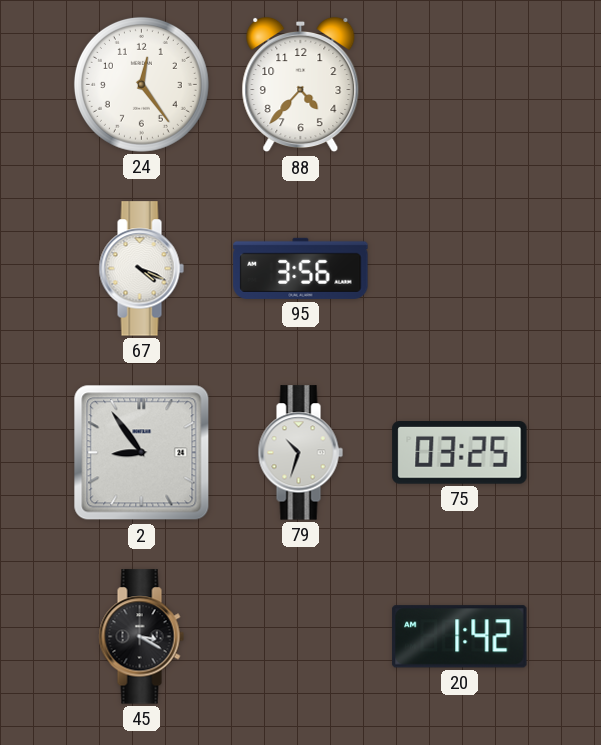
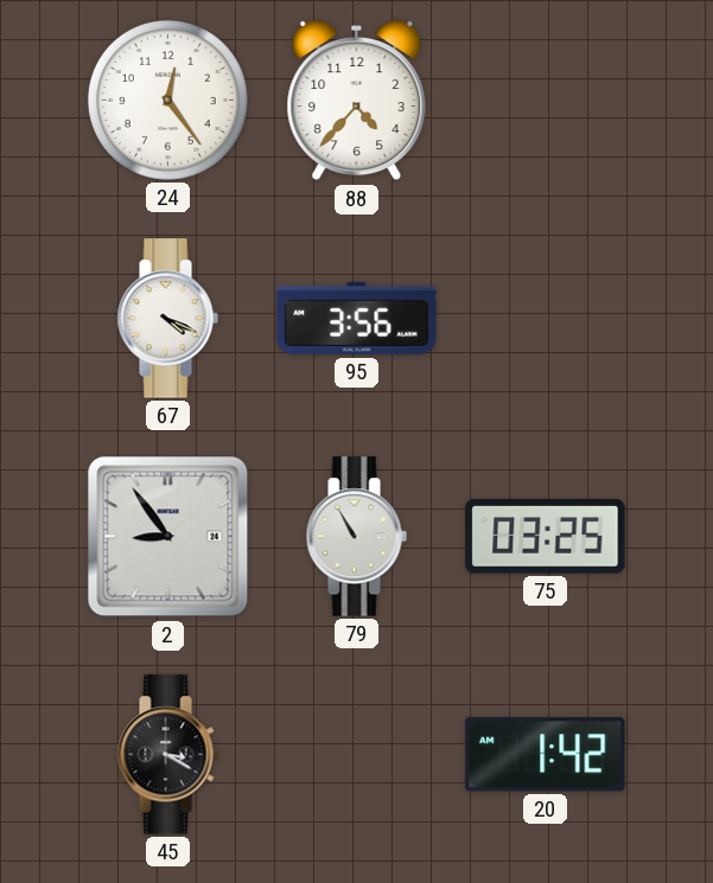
79: 10:33 -> 10:55 (356, 537)
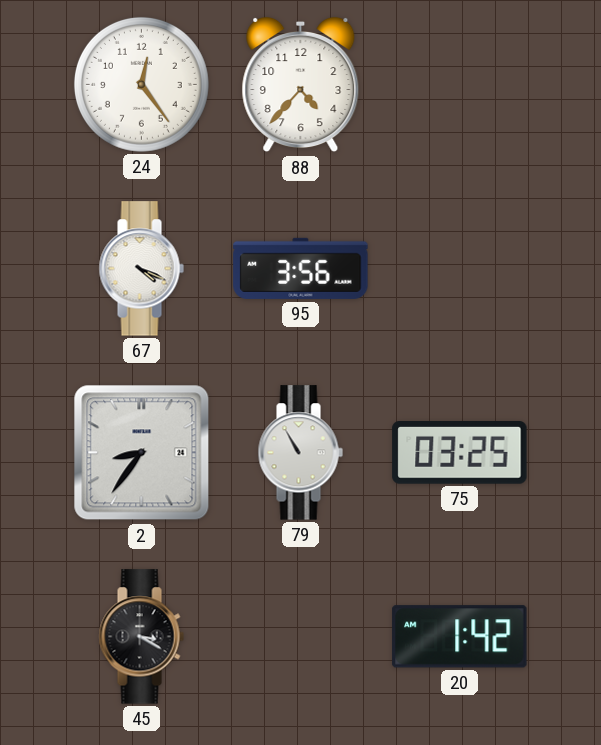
2: 8:54 -> 8:36 (142, 453)
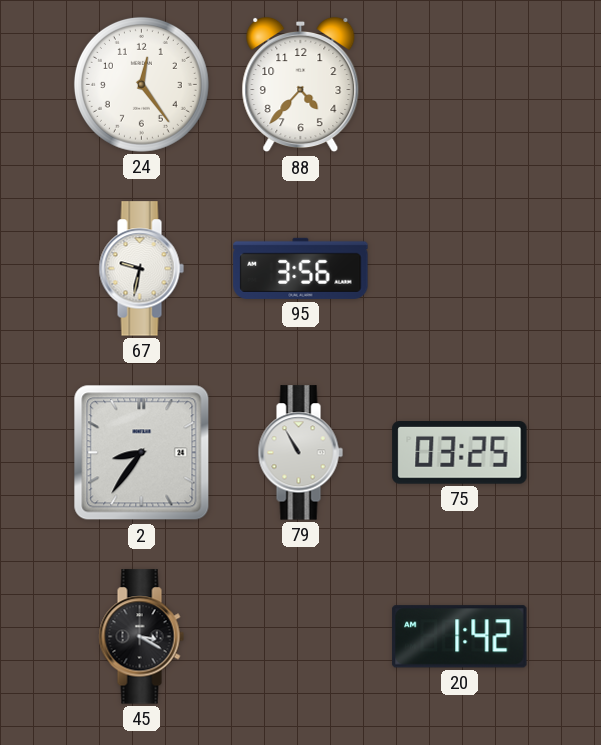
67: 4:19 -> 9:32 (141, 269)
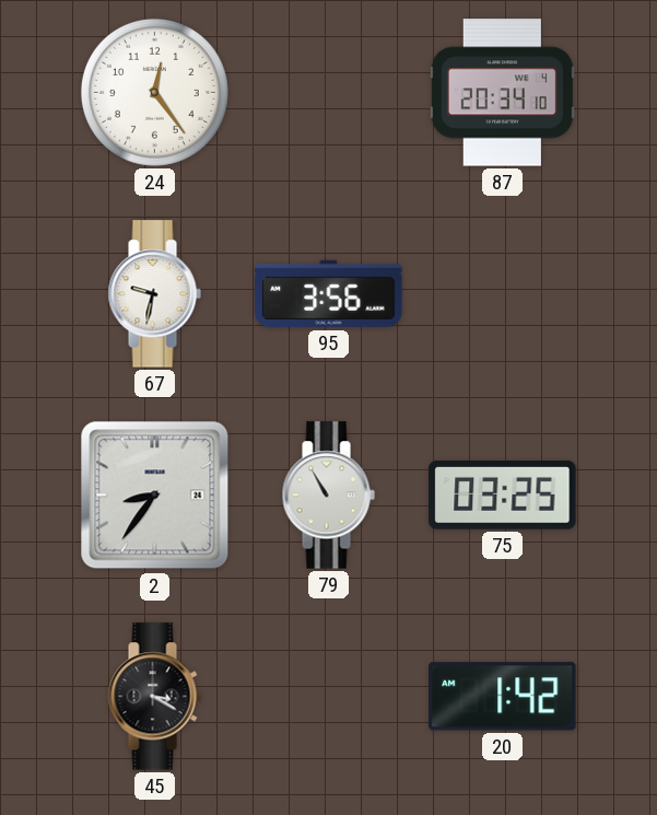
88: 4:37 -> none (301, 85)
87: none -> 20:34 (502, 93)
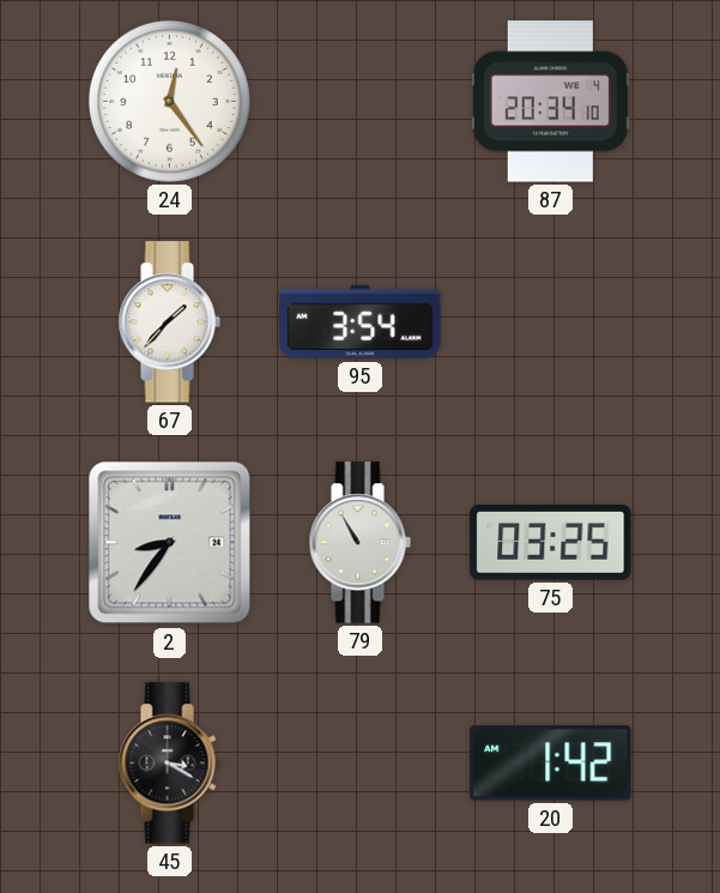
67: 9:32 -> 1:37 (169, 322)
95: 3:56 -> 3:54 (361, 321)
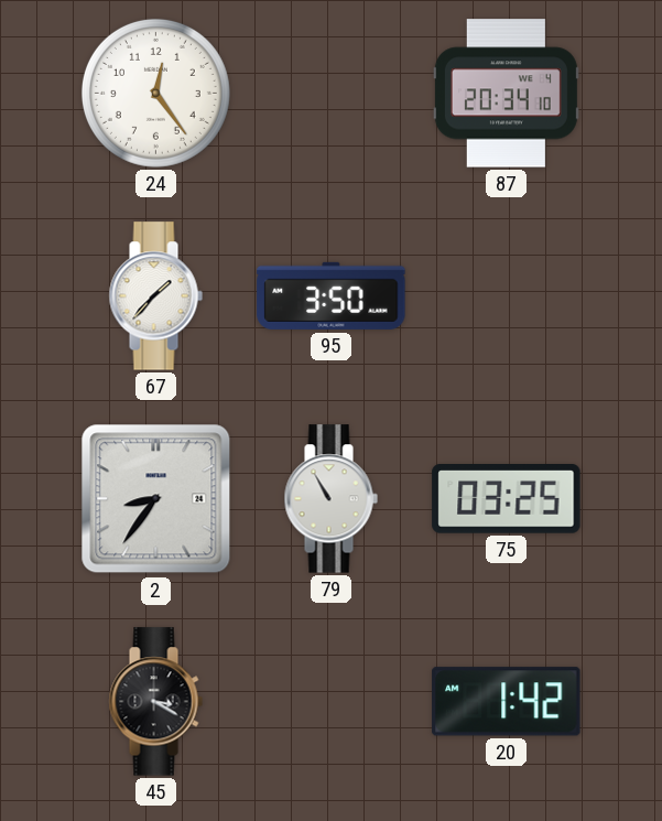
95: 3:54 -> 3:50 (332, 295)
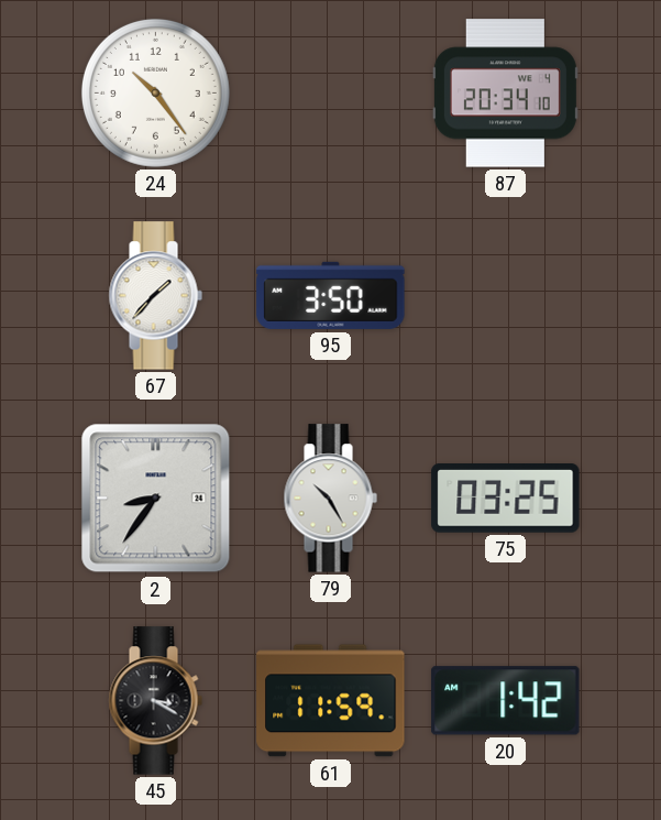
24: 12:24 -> 10:24 (155, 92)
79: 10:55 -> 10:25 (330, 499)
61: none -> 11:59 (331, 701)
